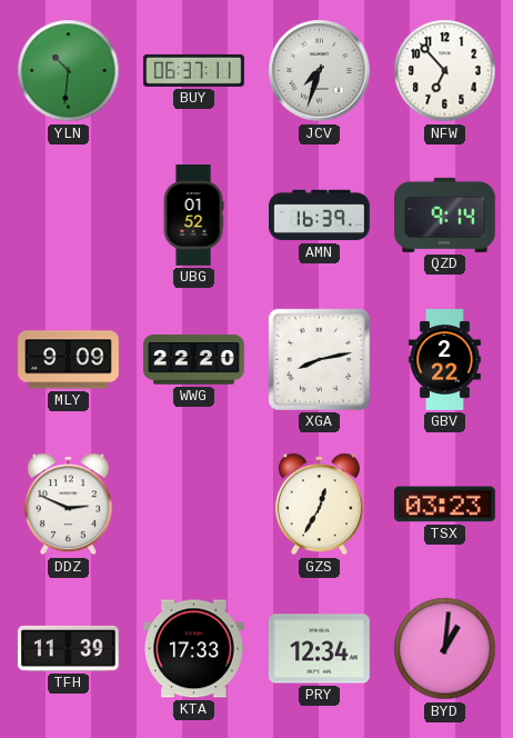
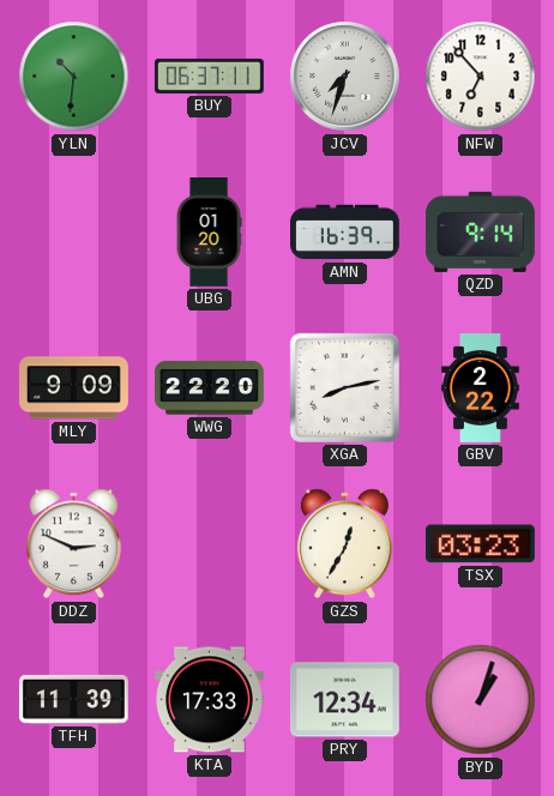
UBG: 01:52 -> 01:20 (209, 233)
BYD: 1:01 -> 1:03 (481, 700)
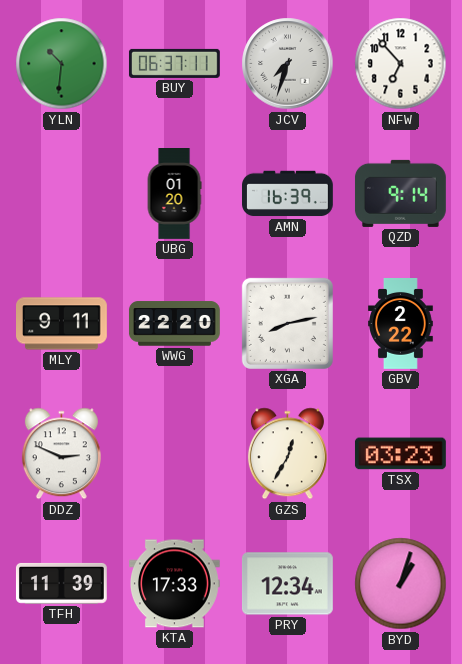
MLY: 9:09 -> 9:11 (62, 324)
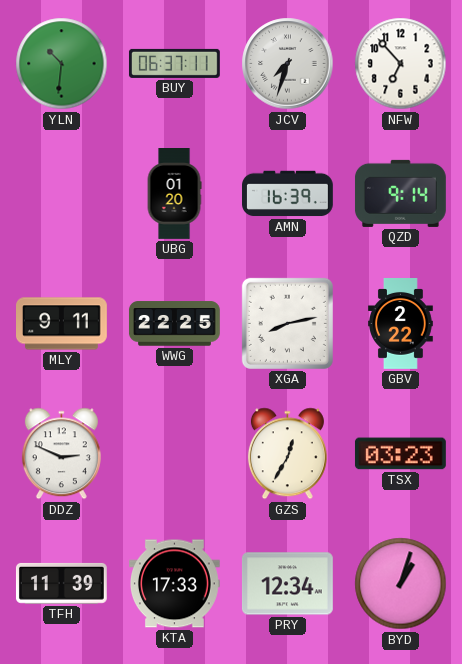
WWG: 22:20 -> 22:25 (175, 324)
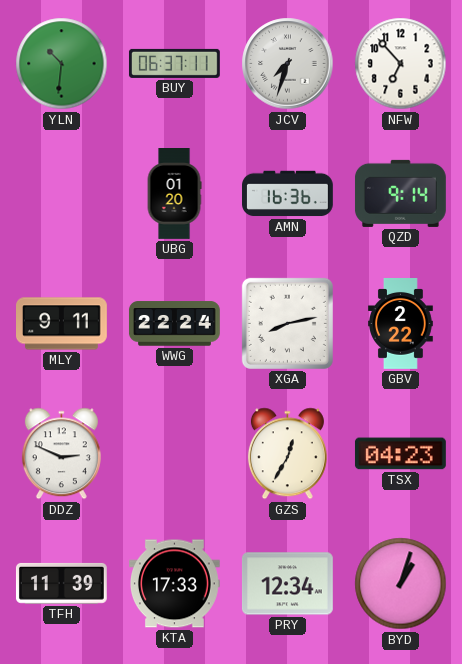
AMN: 16:39 -> 16:36 (288, 194)
WWG: 22:25 -> 22:24 (175, 324)
TSX: 03:23 -> 04:23 (400, 454)
